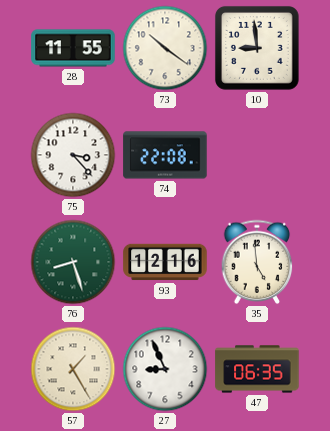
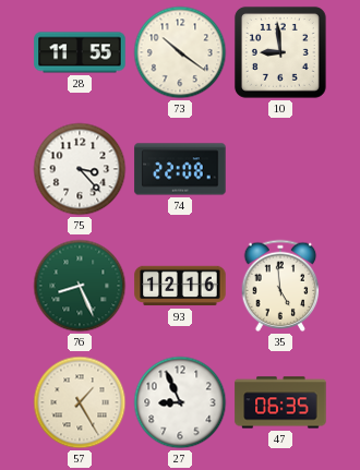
76: 8:27 -> 8:26 (80, 286)
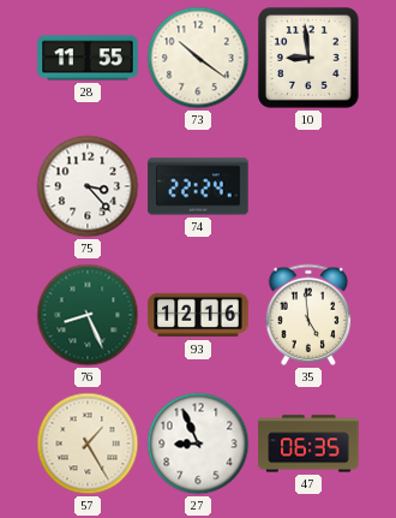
74: 22:08 -> 22:24 (198, 186)
